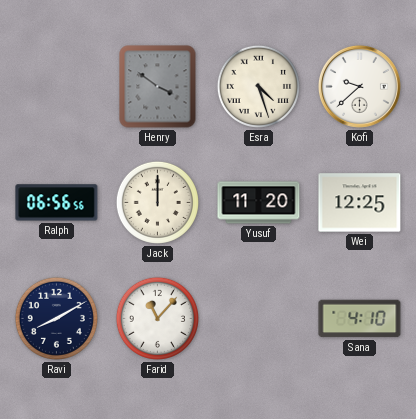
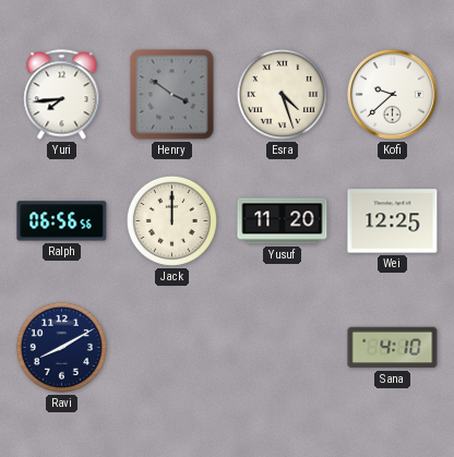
Yuri: none -> 7:44 (62, 95)
Farid: 11:07 -> none (157, 318)
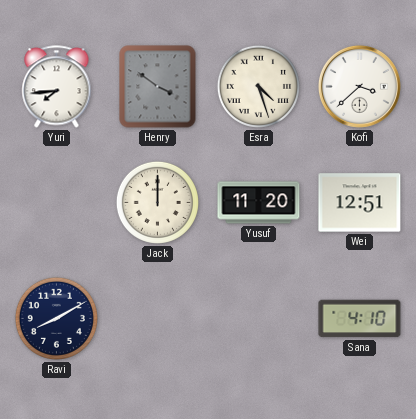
Kofi: 9:38 -> 3:38 (359, 86)
Ralph: 06:56 -> none (62, 221)
Wei: 12:25 -> 12:51 (360, 203)
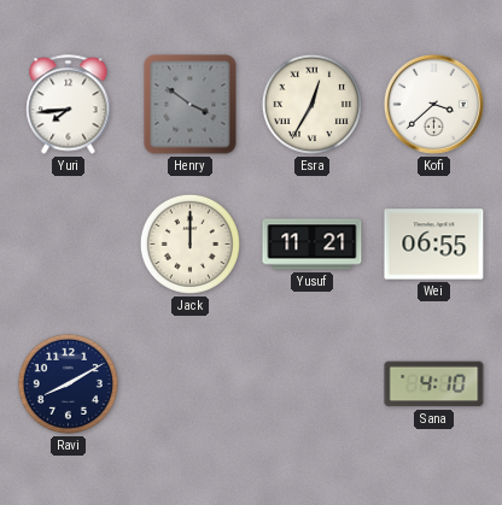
Esra: 4:27 -> 12:35 (311, 104)
Yusuf: 11:20 -> 11:21 (313, 245)
Wei: 12:51 -> 06:55 (434, 245)
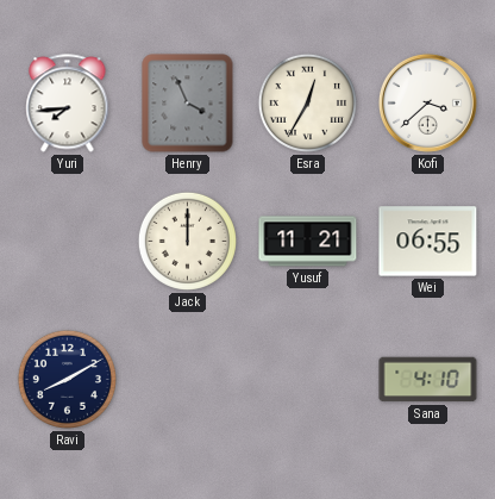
Henry: 3:51 -> 3:56 (188, 104)
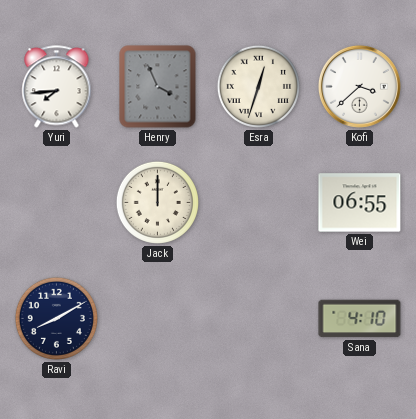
Esra: 12:35 -> 12:33 (258, 86)
Yusuf: 11:21 -> none (308, 242)
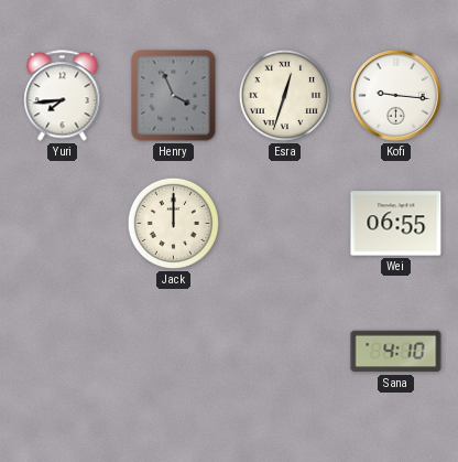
Kofi: 3:38 -> 9:16 (395, 95)
Ravi: 8:10 -> none (56, 318)
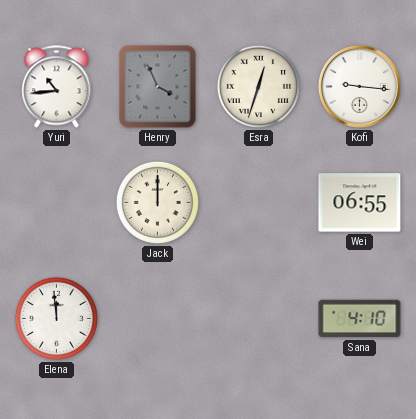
Yuri: 7:44 -> 10:44 (57, 87)
Elena: none -> 11:59 (56, 318)
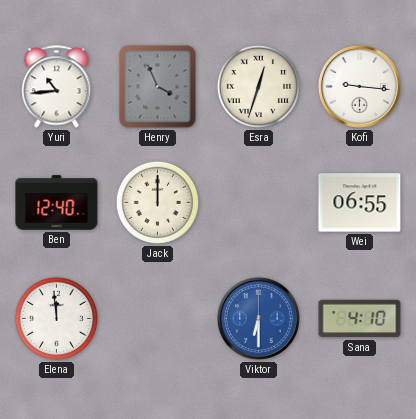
Ben: none -> 12:40 (57, 203)
Viktor: none -> 6:30 (258, 318)
